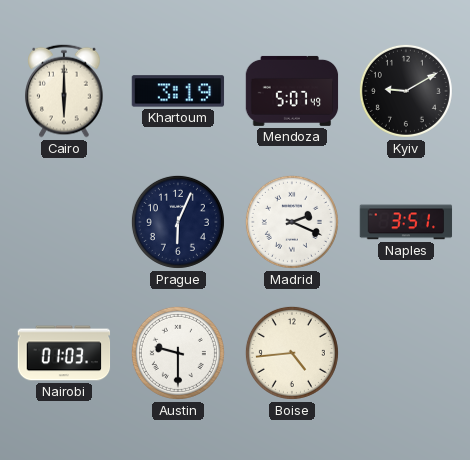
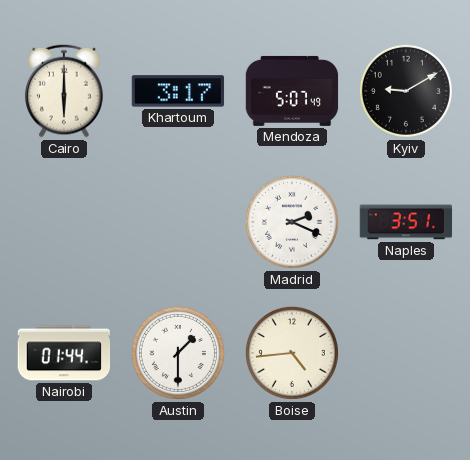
Khartoum: 3:19 -> 3:17 (178, 91)
Prague: 6:04 -> none (178, 222)
Nairobi: 01:03 -> 01:44 (64, 353)
Austin: 9:30 -> 1:30 (178, 353)
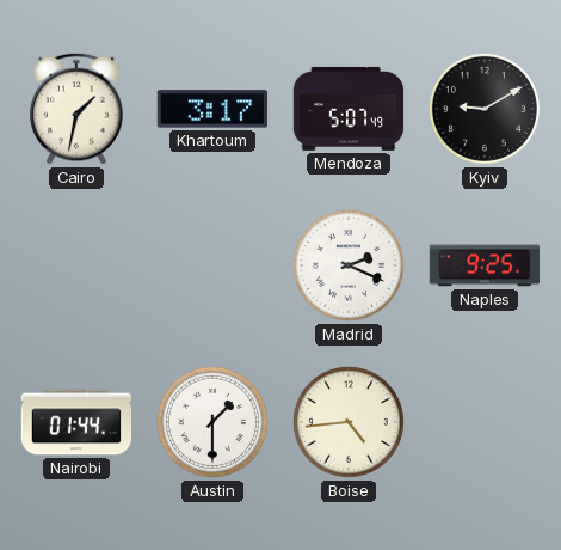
Cairo: 6:00 -> 1:32 (76, 109)
Naples: 3:51 -> 9:25 (485, 265)
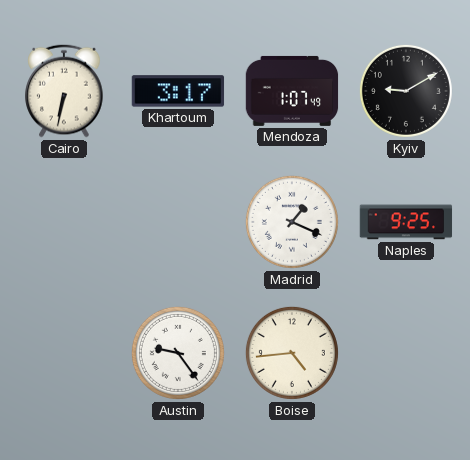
Cairo: 1:32 -> 6:32 (64, 91)
Mendoza: 5:07 -> 1:07 (292, 91)
Madrid: 2:19 -> 1:19 (292, 222)
Nairobi: 01:44 -> none (76, 422)
Austin: 1:30 -> 9:24 (178, 353)
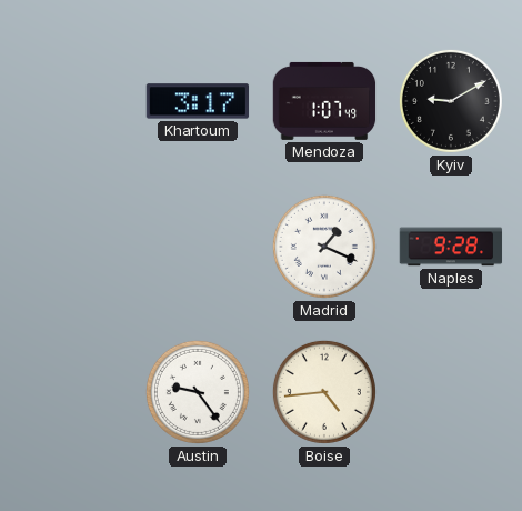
Cairo: 6:32 -> none (64, 91)
Naples: 9:25 -> 9:28 (451, 247)
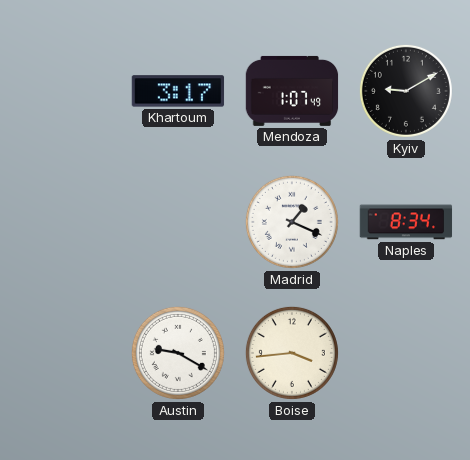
Naples: 9:28 -> 8:34 (406, 222)
Austin: 9:24 -> 9:20 (178, 353)
Boise: 4:44 -> 3:44 (292, 353)
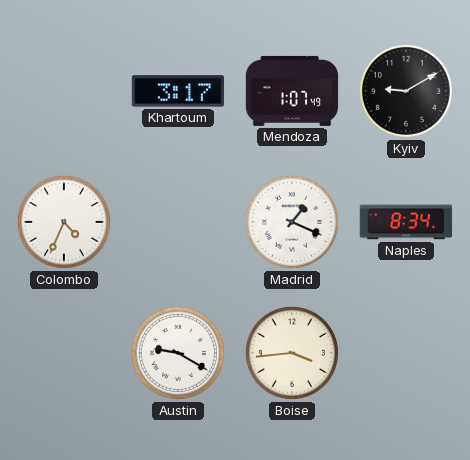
Colombo: none -> 4:34 (64, 222)
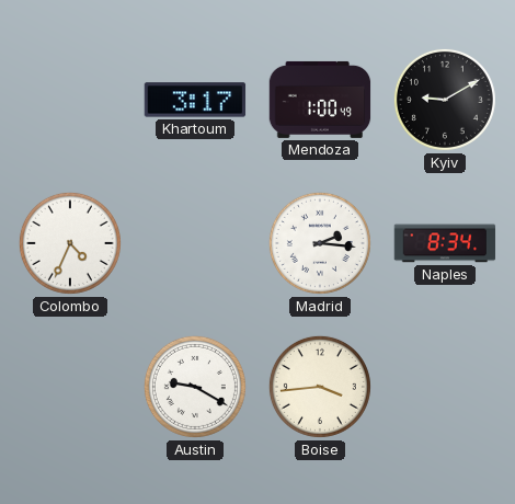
Mendoza: 1:07 -> 1:00 (320, 100)
Madrid: 1:19 -> 2:16 (320, 243)
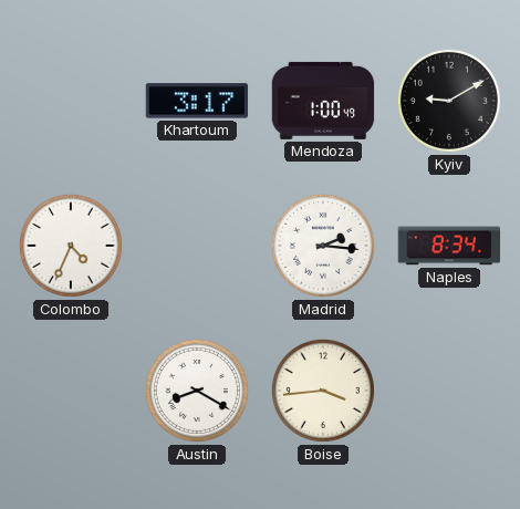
Austin: 9:20 -> 8:20 (197, 391)
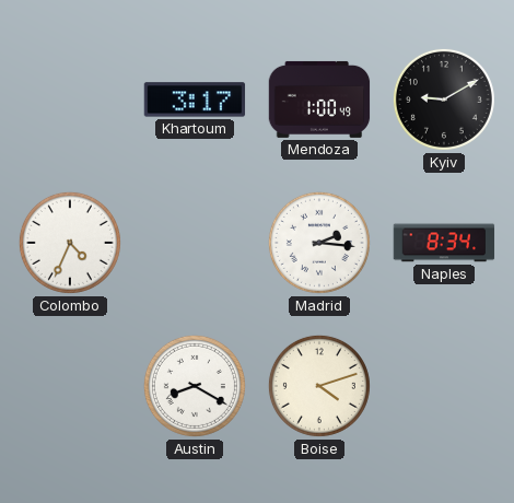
Boise: 3:44 -> 4:12 (319, 386)
